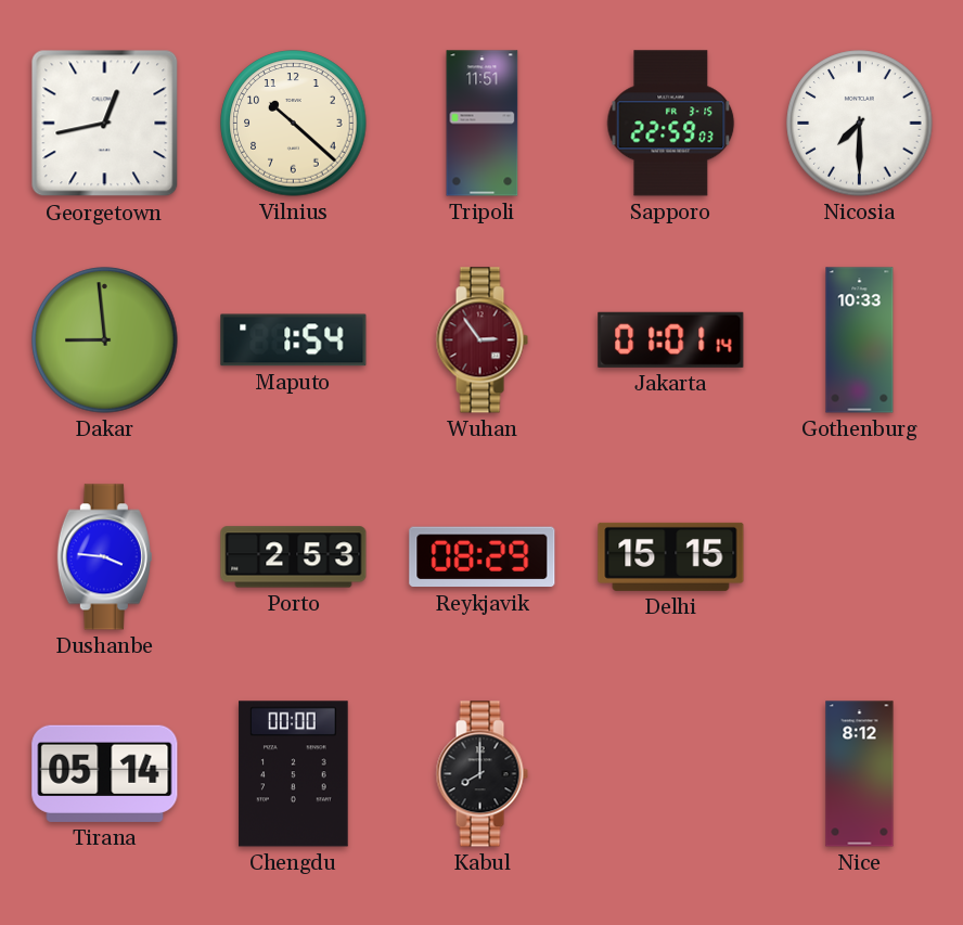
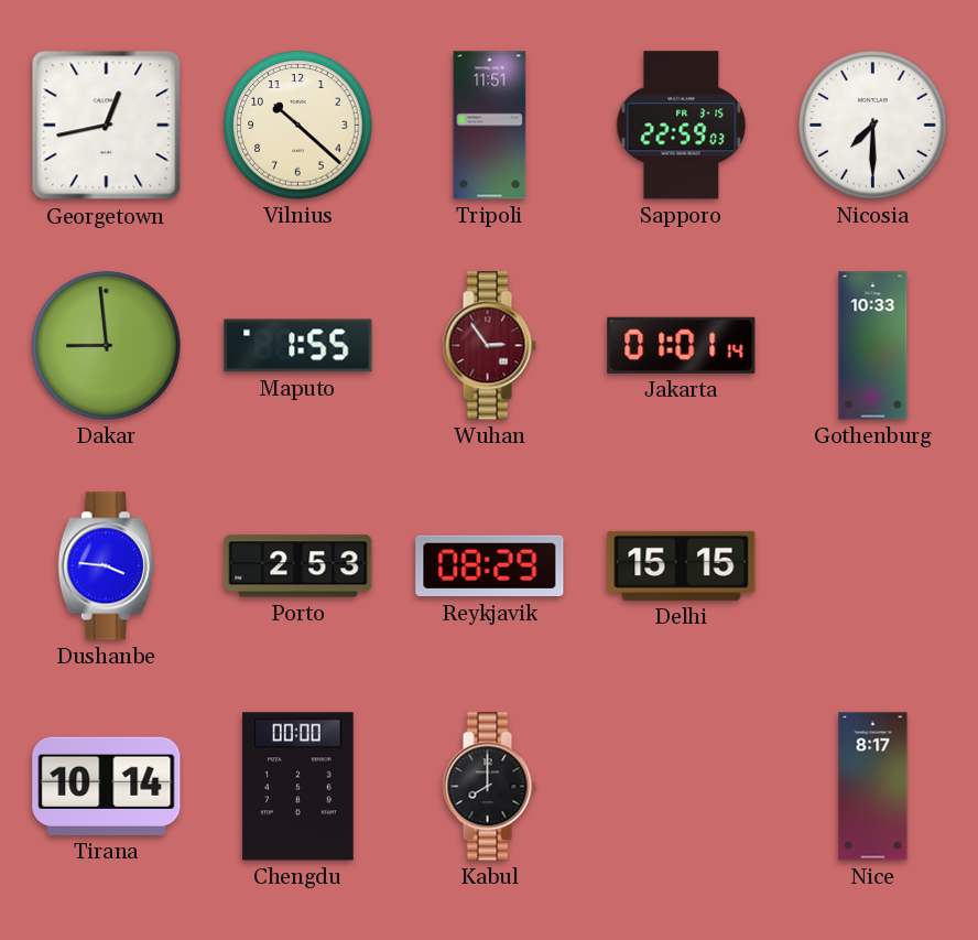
Maputo: 1:54 -> 1:55 (298, 346)
Tirana: 05:14 -> 10:14 (107, 786)
Nice: 8:12 -> 8:17 (873, 787)
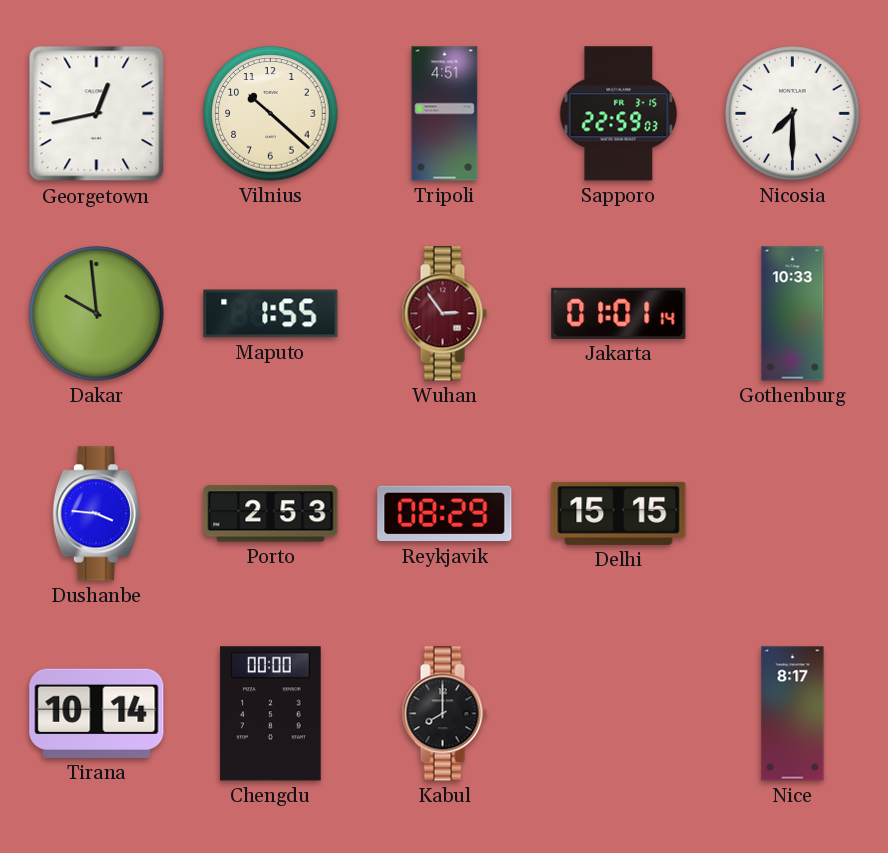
Tripoli: 11:51 -> 4:51 (445, 114)
Dakar: 8:59 -> 9:59 (97, 314)
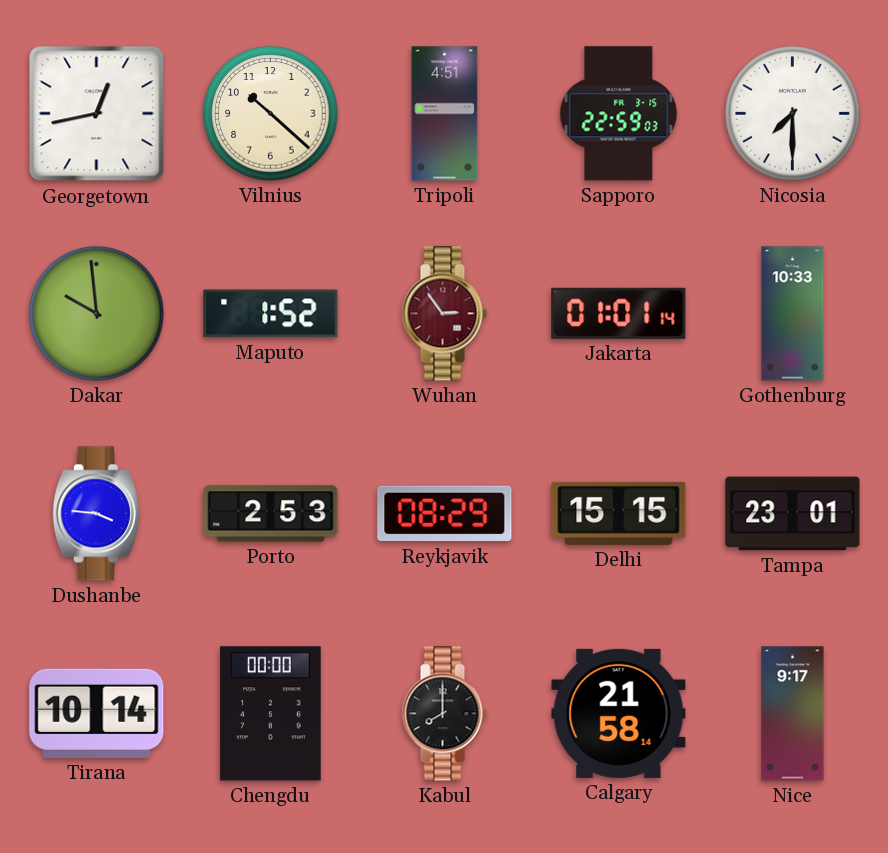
Maputo: 1:55 -> 1:52 (271, 314)
Tampa: none -> 23:01 (793, 514)
Calgary: none -> 21:58 (619, 713)
Nice: 8:17 -> 9:17 (793, 714)
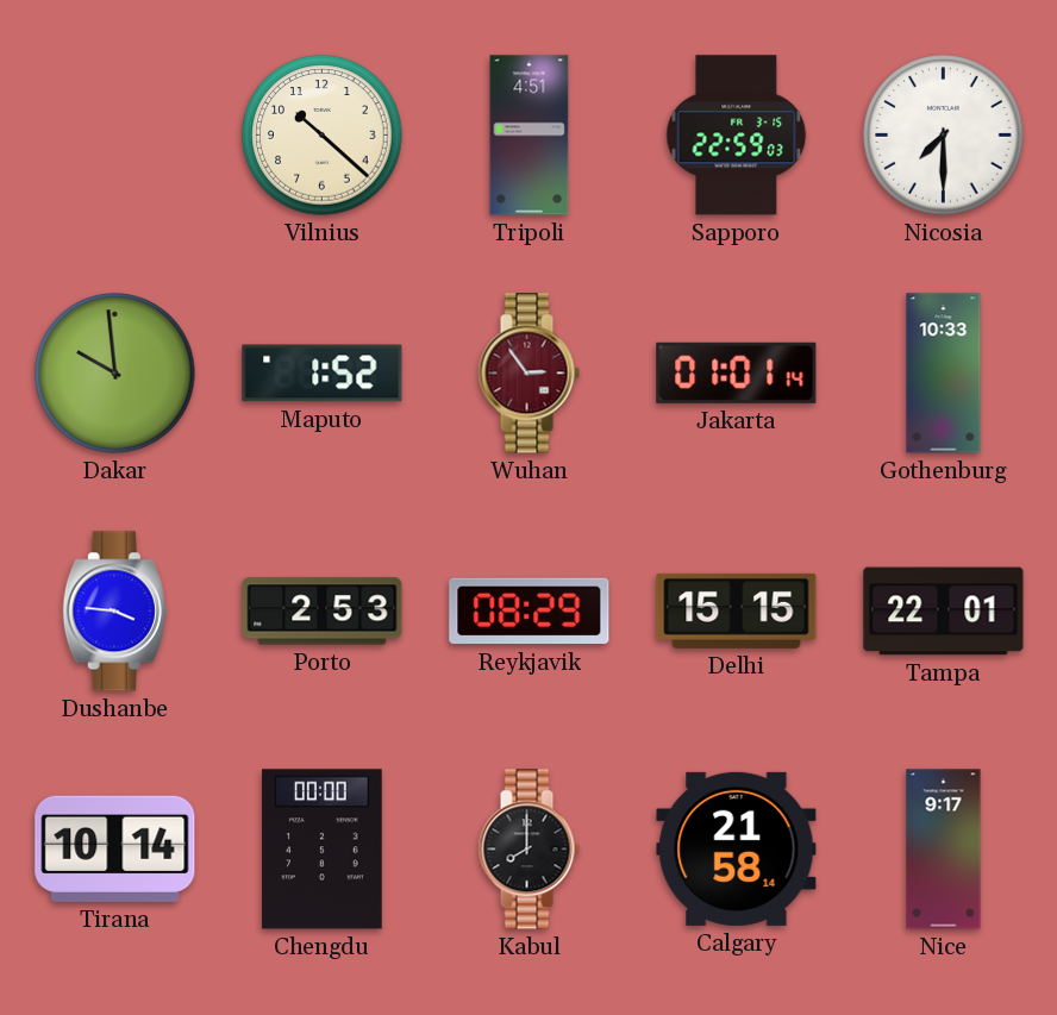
Georgetown: 12:43 -> none (97, 114)
Tampa: 23:01 -> 22:01 (944, 612)
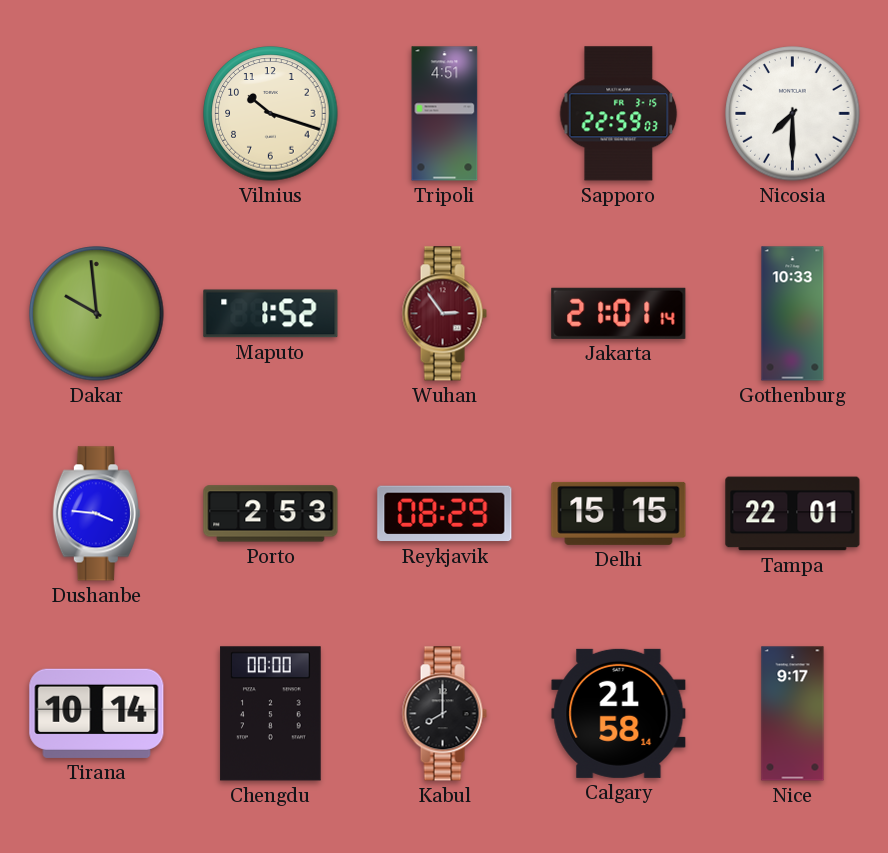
Vilnius: 10:22 -> 10:18 (271, 114)
Jakarta: 01:01 -> 21:01 (619, 313)
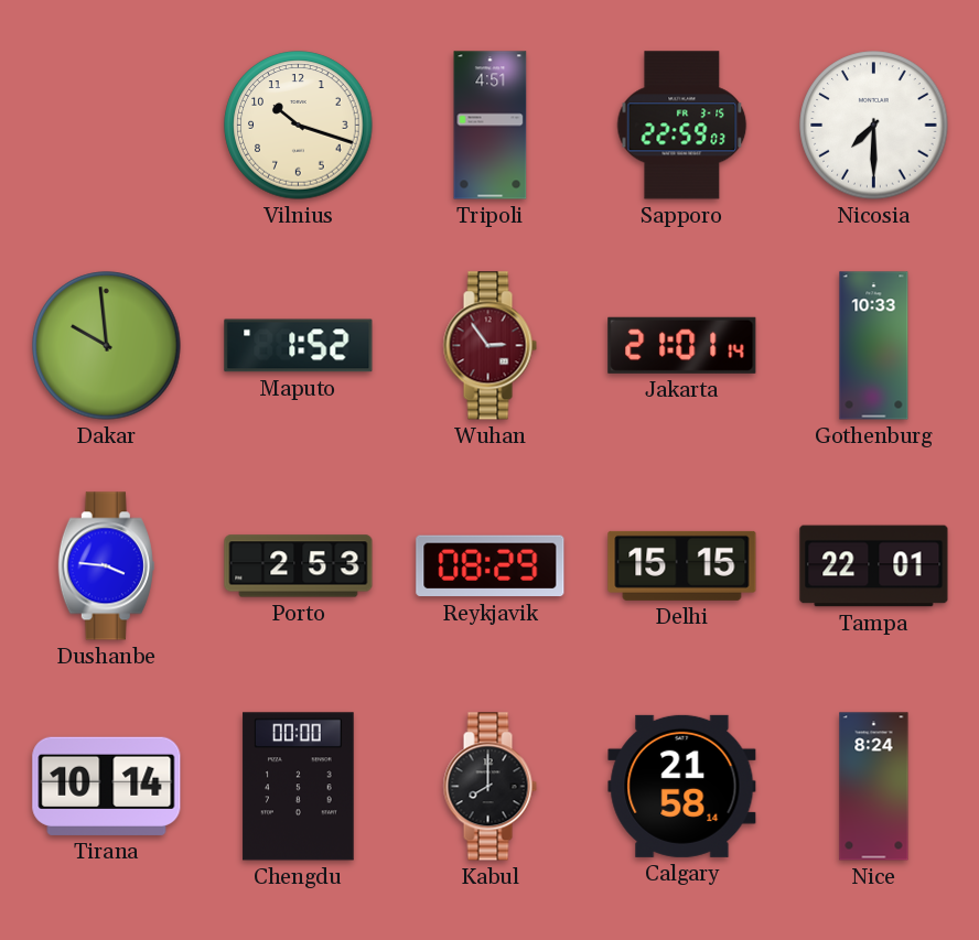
Nice: 9:17 -> 8:24 (874, 787)
